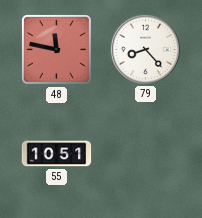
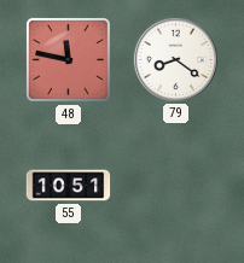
79: 8:23 -> 8:21 (175, 59)
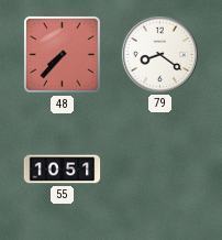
48: 11:47 -> 7:37 (62, 54)
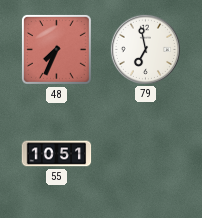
48: 7:37 -> 7:34 (56, 49)
79: 8:21 -> 6:58 (145, 49)
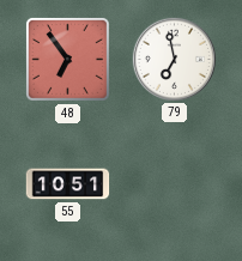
48: 7:34 -> 6:54 (67, 59)
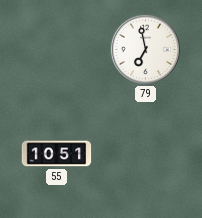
48: 6:54 -> none (67, 59)
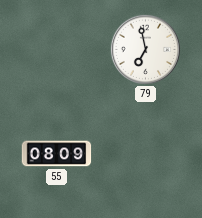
55: 10:51 -> 08:09 (57, 154)
